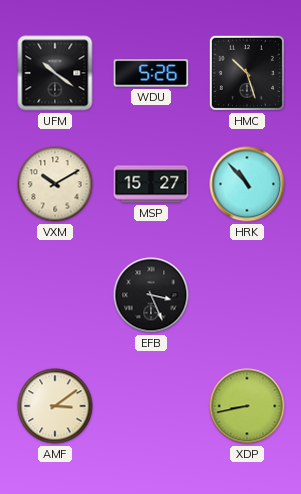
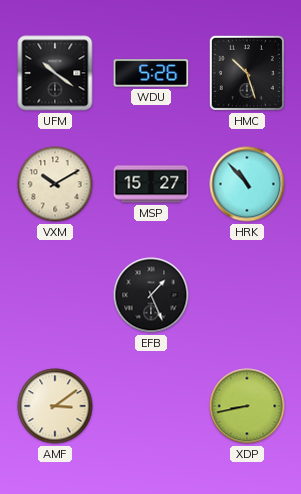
EFB: 3:26 -> 1:26 (151, 295)
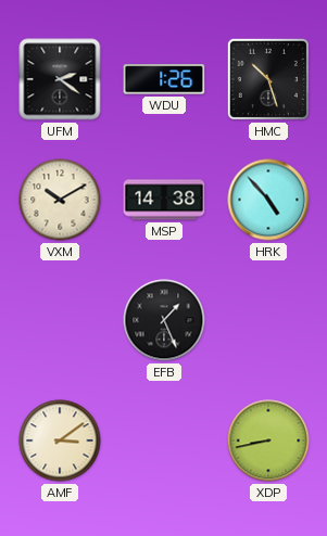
UFM: 10:21 -> 2:21 (60, 79)
WDU: 5:26 -> 1:26 (164, 79)
MSP: 15:27 -> 14:38 (164, 200)
HRK: 10:53 -> 4:53 (268, 200)
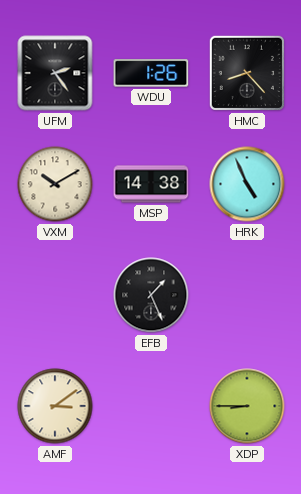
UFM: 2:21 -> 2:24 (55, 73)
HMC: 10:27 -> 8:23 (247, 73)
HRK: 4:53 -> 4:56 (247, 184)
XDP: 8:43 -> 8:45 (247, 406)
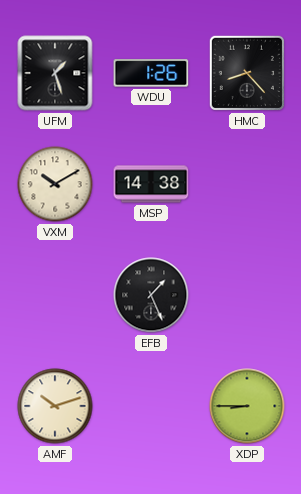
UFM: 2:24 -> 1:27 (55, 73)
HRK: 4:56 -> none (247, 184)
AMF: 3:09 -> 10:12 (55, 406)
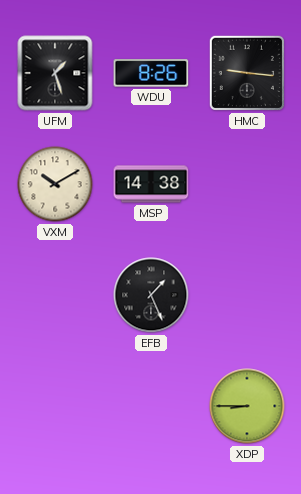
WDU: 1:26 -> 8:26 (151, 73)
HMC: 8:23 -> 9:16 (247, 73)
AMF: 10:12 -> none (55, 406)
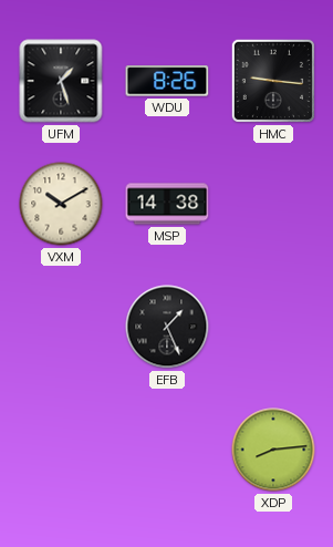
XDP: 8:45 -> 8:14 (273, 450)
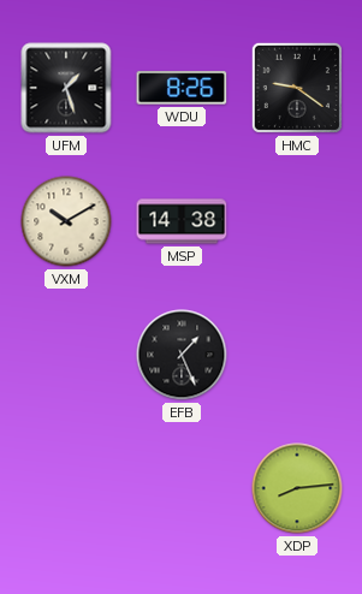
HMC: 9:16 -> 9:21 (297, 88)
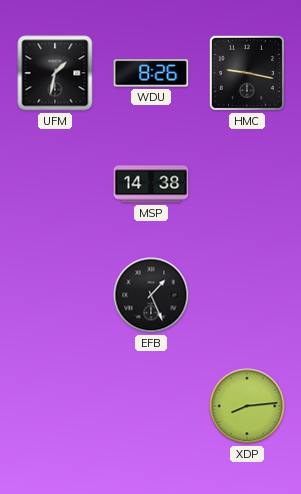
UFM: 1:27 -> 1:32 (55, 73)
HMC: 9:21 -> 9:17 (247, 73)
VXM: 10:10 -> none (66, 221)
